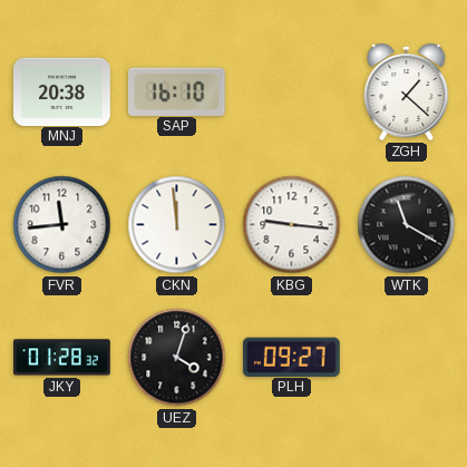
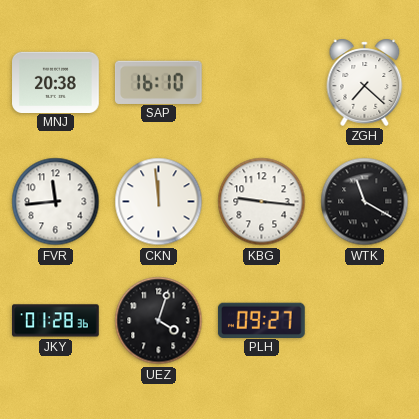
ZGH: 1:22 -> 7:22 (365, 82)
JKY: 01:28:32 -> 01:28:36 (56, 321)
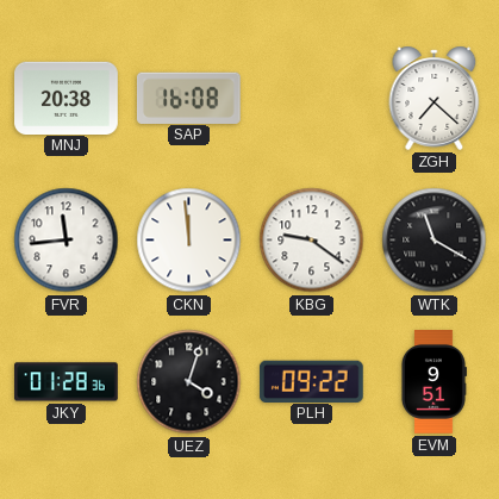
SAP: 16:10 -> 16:08 (188, 98)
KBG: 9:16 -> 9:21 (312, 241)
PLH: 09:27 -> 09:22 (311, 381)
EVM: none -> 9:51 (433, 382)
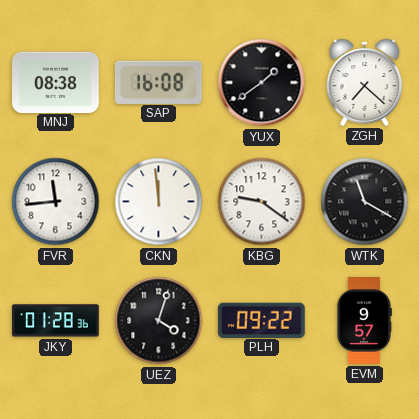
MNJ: 20:38 -> 08:38 (56, 82)
YUX: none -> 1:39 (262, 83)
EVM: 9:51 -> 9:57 (364, 321)
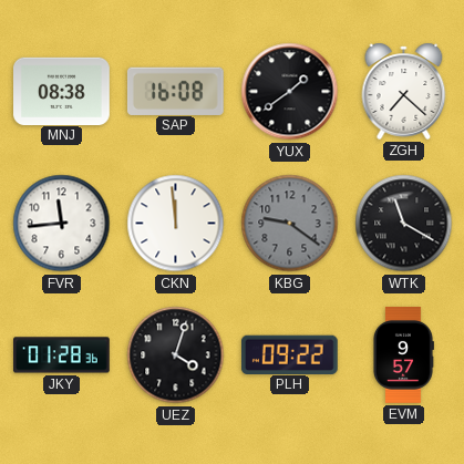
KBG dial: white -> grey (290, 224)
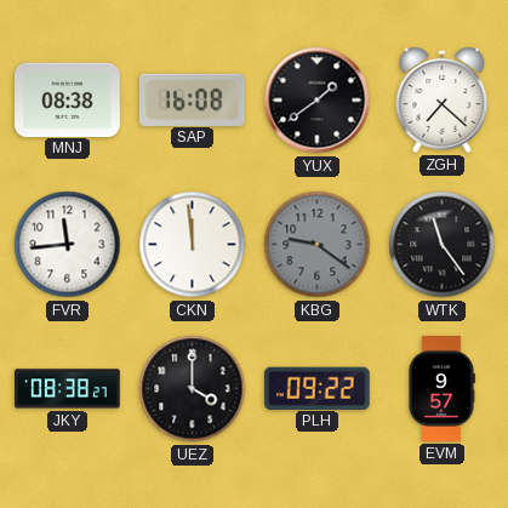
WTK: 11:20 -> 11:24 (443, 245)
JKY: 01:28 -> 08:38 (68, 389)
UEZ: 4:03 -> 4:00 (193, 389)
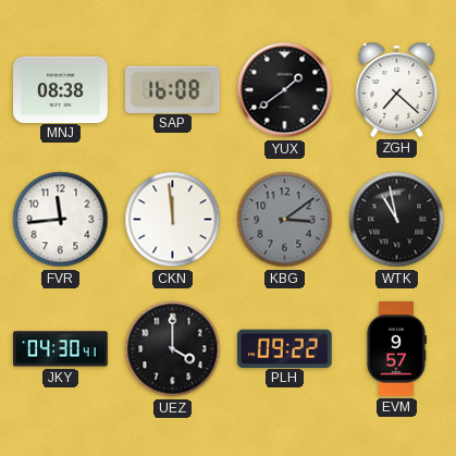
KBG: 9:21 -> 3:09 (285, 220)
WTK: 11:24 -> 10:58 (397, 220)
JKY: 08:38 -> 04:30 (61, 349)
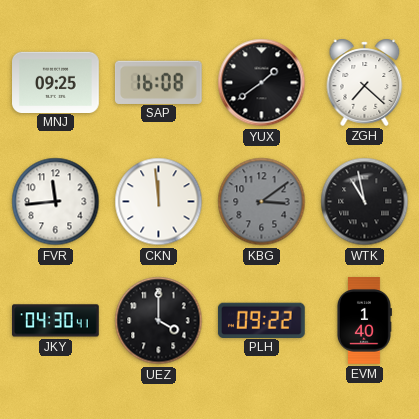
MNJ: 08:38 -> 09:25 (56, 82)
EVM: 9:57 -> 1:40 (364, 321)
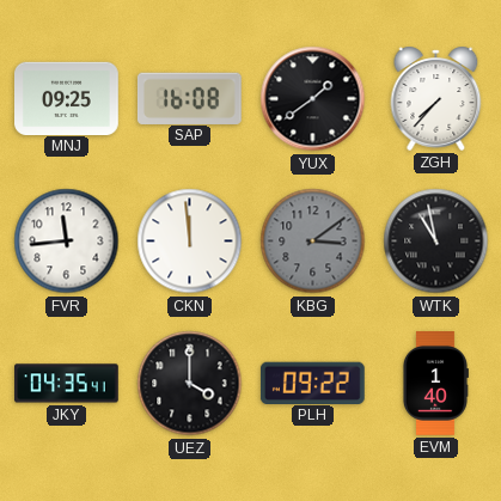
ZGH: 7:22 -> 7:37 (436, 98)
JKY: 04:30 -> 04:35 (67, 384)
